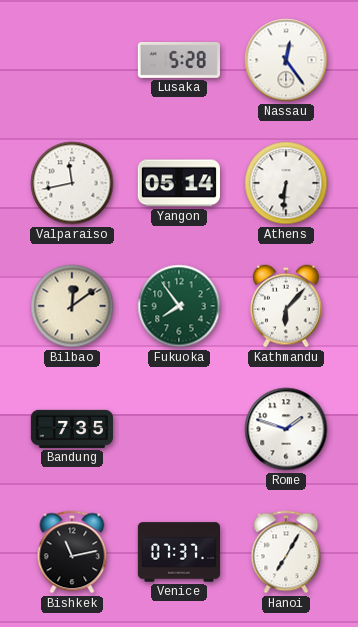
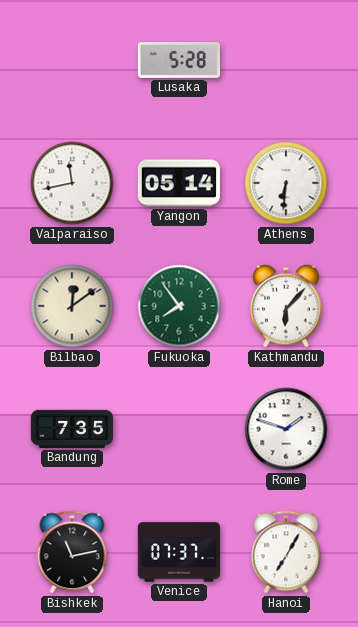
Nassau: 12:24 -> none (286, 60)
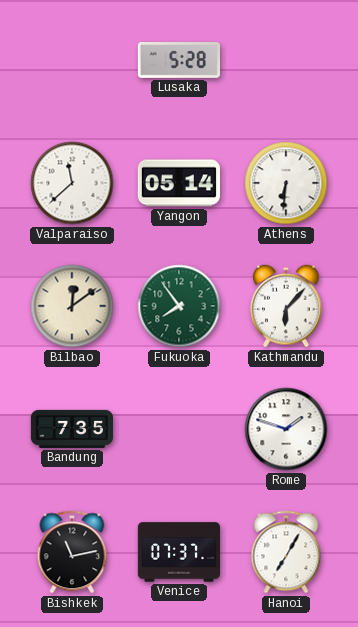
Valparaiso: 11:43 -> 11:38 (72, 183)
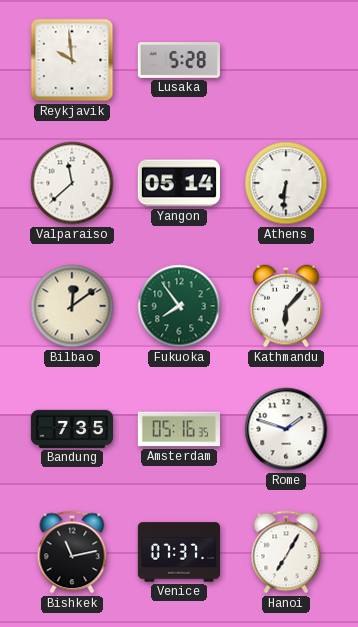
Reykjavik: none -> 9:59 (72, 60)
Amsterdam: none -> 05:16 (178, 429)
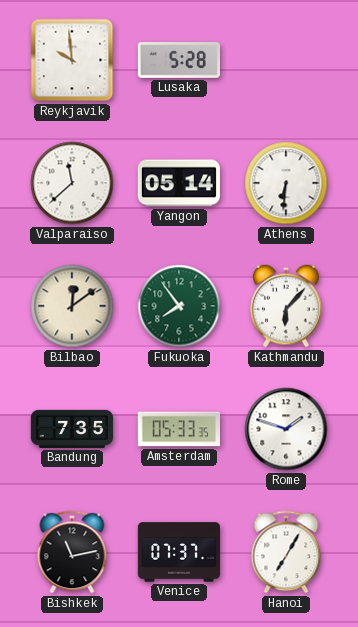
Amsterdam: 05:16 -> 05:33 (178, 429)
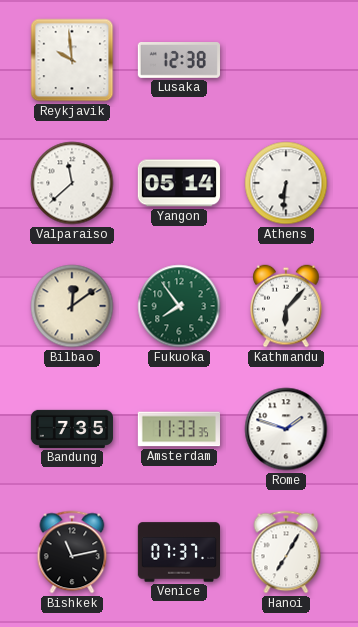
Lusaka: 5:28 -> 12:38 (178, 61)
Amsterdam: 05:33 -> 11:33 (178, 429)
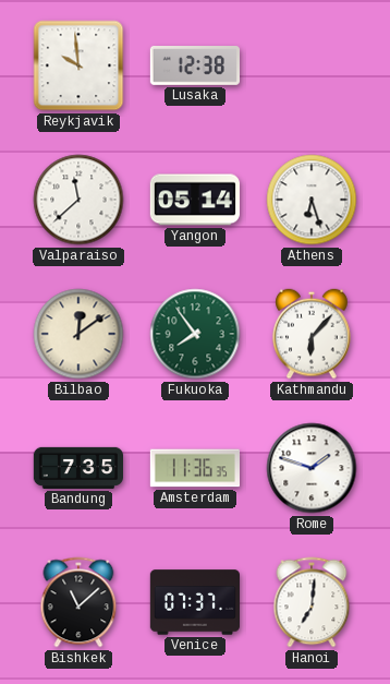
Athens: 6:31 -> 6:27 (312, 200)
Amsterdam: 11:33 -> 11:36 (194, 468)
Bishkek: 11:13 -> 11:08 (78, 602)
Hanoi: 7:05 -> 7:01 (312, 602)
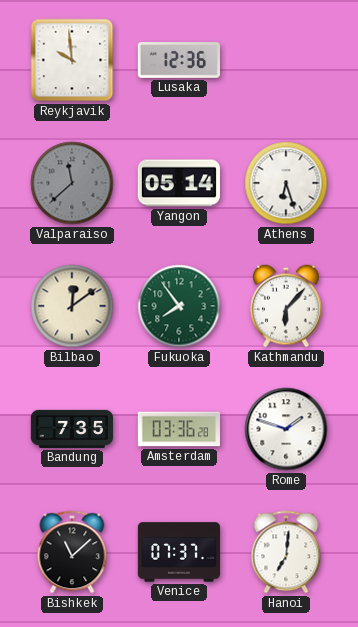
Lusaka: 12:38 -> 12:36 (178, 61)
Valparaiso dial: white -> grey (72, 183)
Amsterdam: 11:36 -> 03:36 (178, 429)
